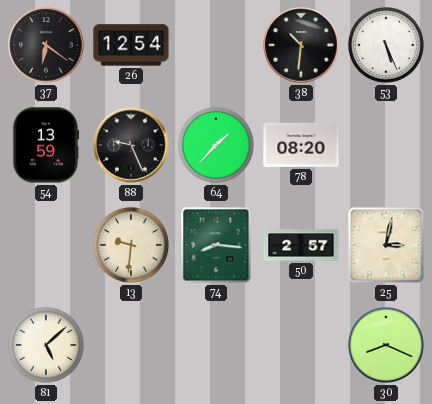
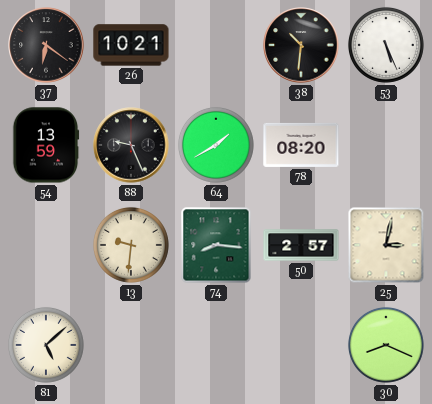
26: 12:54 -> 10:21 (131, 45)
64: 1:37 -> 1:40 (216, 145)
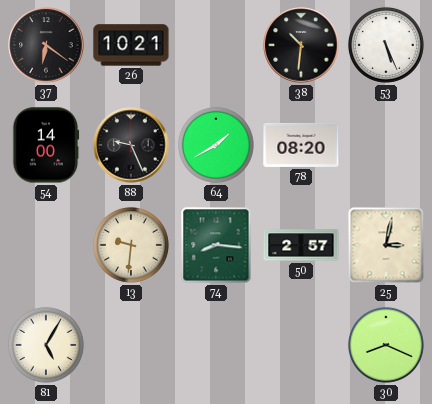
54: 13:59 -> 14:00 (46, 145)
81: 5:08 -> 5:05 (46, 345)
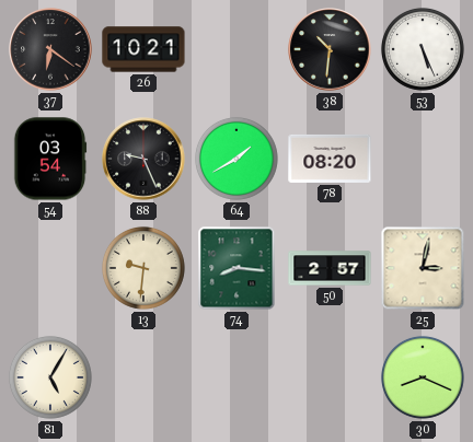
54: 14:00 -> 03:54 (50, 159)
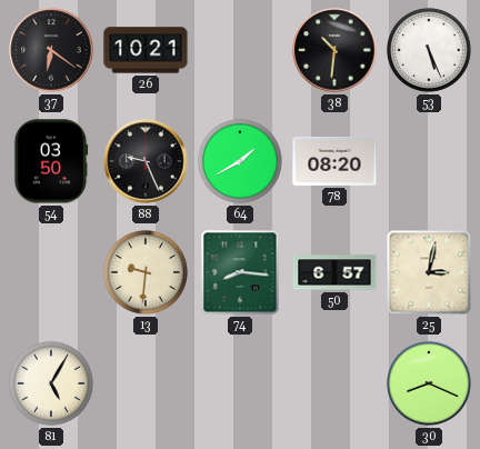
54: 03:54 -> 03:50 (51, 161)
50: 2:57 -> 6:57 (334, 272)
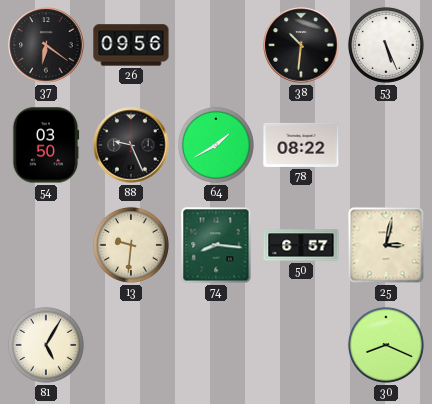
26: 10:21 -> 09:56 (131, 45)
78: 08:20 -> 08:22 (301, 145)
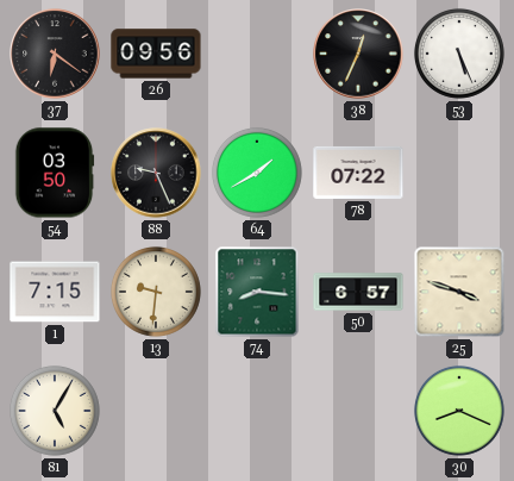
38: 10:31 -> 12:34 (358, 54)
78: 08:22 -> 07:22 (358, 173)
1: none -> 7:15 (55, 292)
25: 3:02 -> 3:48 (459, 292)
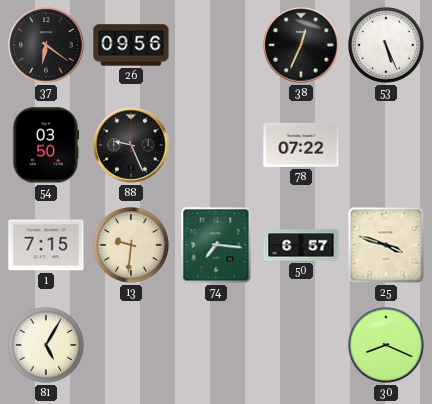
64: 1:40 -> none (257, 173)
74: 8:16 -> 7:16 (216, 245)
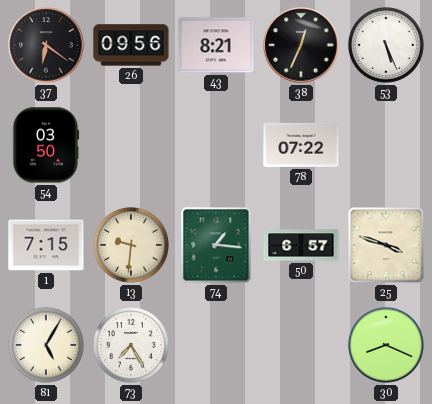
43: none -> 8:21 (216, 45)
88: 9:26 -> none (131, 145)
74: 7:16 -> 1:16 (216, 245)
73: none -> 7:25 (131, 345)
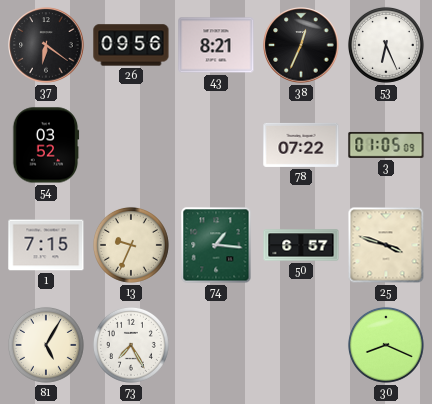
53: 5:26 -> 6:26 (386, 45)
54: 03:50 -> 03:52 (46, 145)
3: none -> 01:05 (386, 145)
13: 9:31 -> 9:34 (131, 245)
